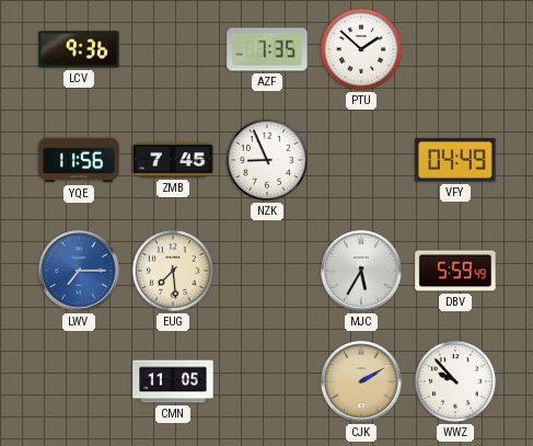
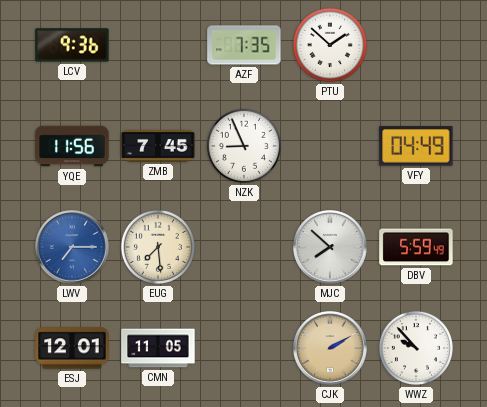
MJC: 5:35 -> 7:52 (330, 247)
ESJ: none -> 12:01 (72, 348)
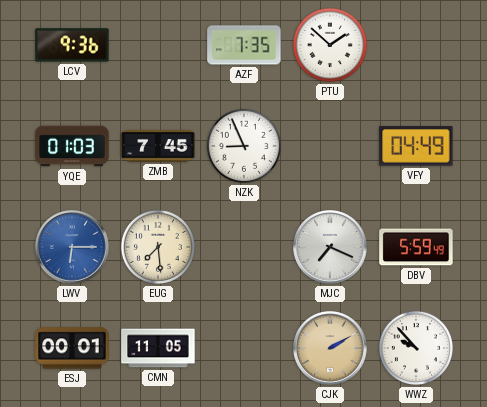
YQE: 11:56 -> 01:03 (72, 146)
LWV: 7:15 -> 6:15 (72, 247)
MJC: 7:52 -> 7:19 (330, 247)
ESJ: 12:01 -> 00:01 (72, 348)
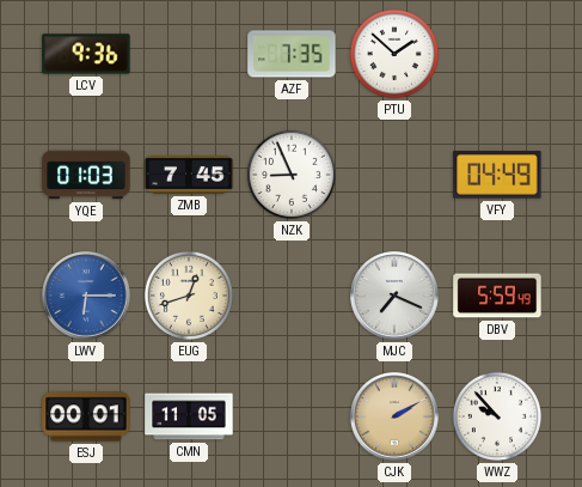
EUG: 7:29 -> 12:42 (189, 296)
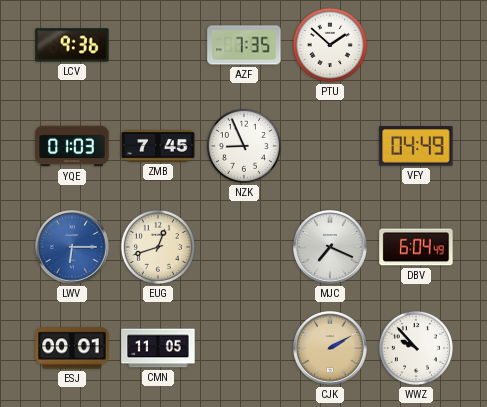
DBV: 5:59 -> 6:04 (416, 247)
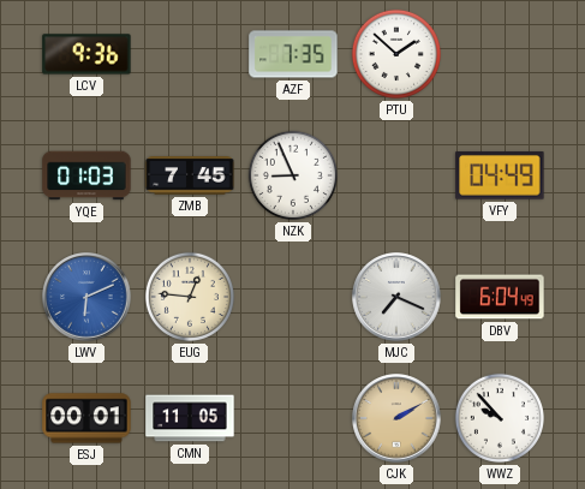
LWV: 6:15 -> 6:11 (86, 297)
EUG: 12:42 -> 12:46 (190, 297)
